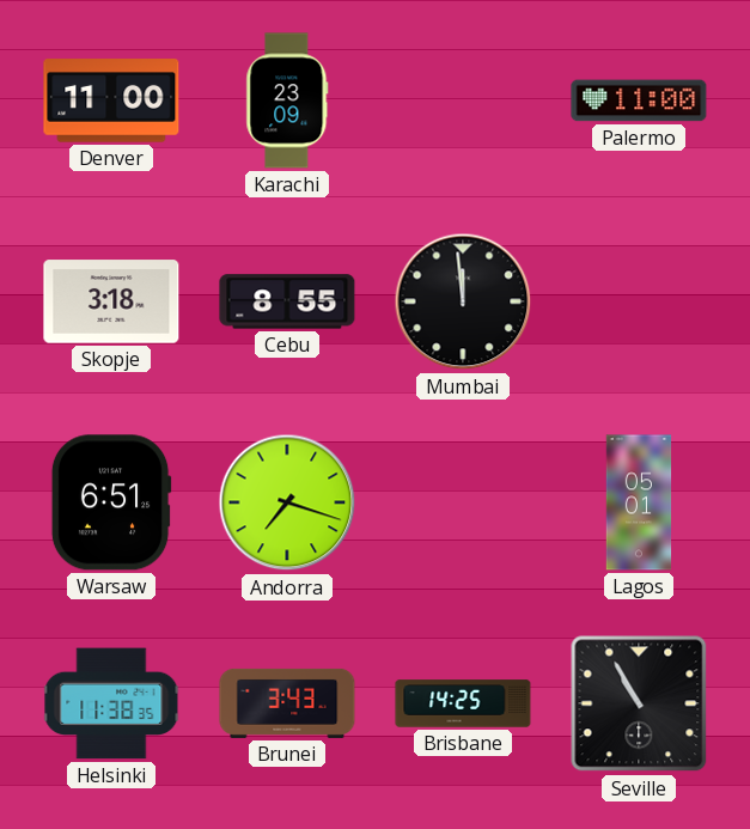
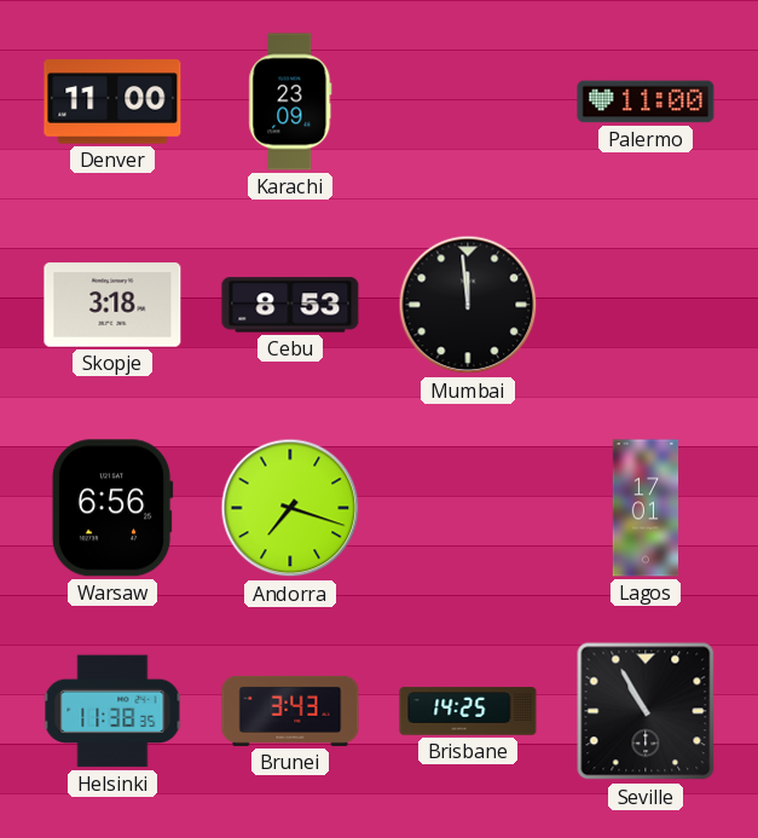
Cebu: 8:55 -> 8:53 (290, 305)
Warsaw: 6:51 -> 6:56 (112, 508)
Lagos: 05:01 -> 17:01 (646, 508)
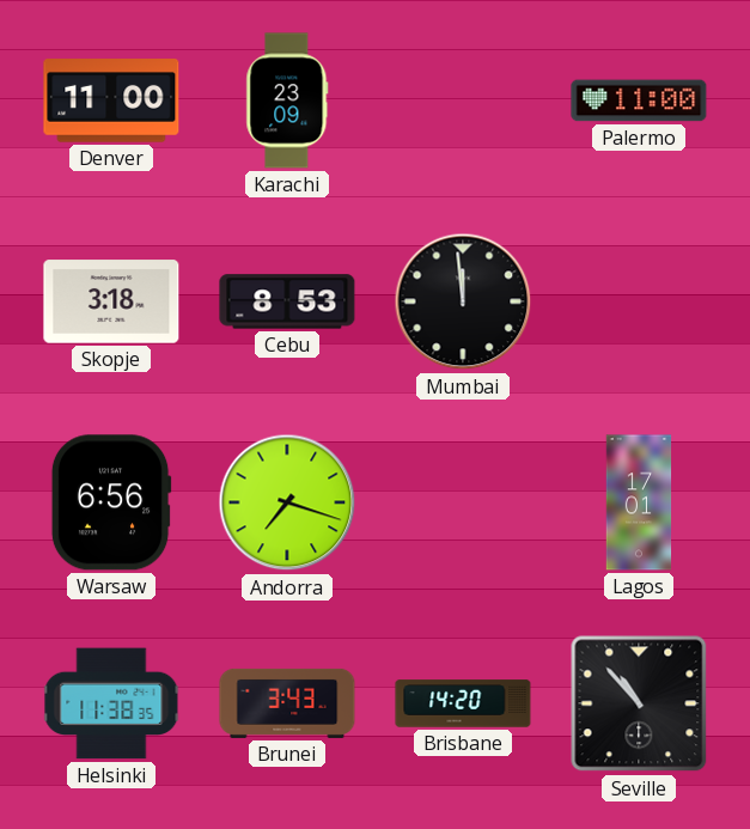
Brisbane: 14:25 -> 14:20 (463, 703)
Seville: 10:55 -> 10:53 (639, 703)
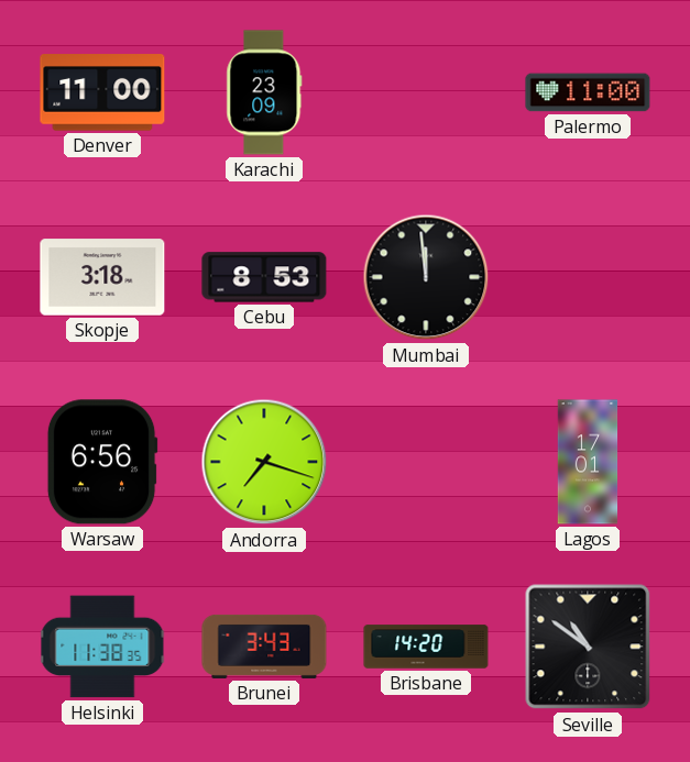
Seville: 10:53 -> 10:51 (588, 647)
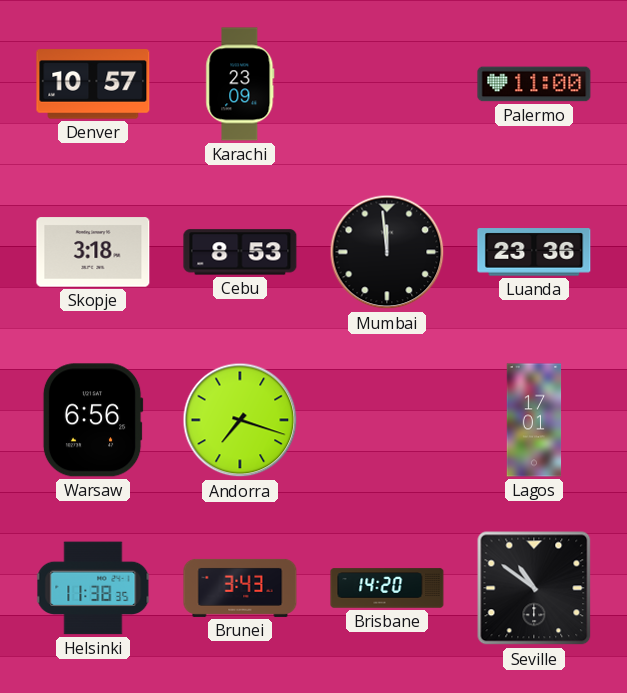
Denver: 11:00 -> 10:57 (93, 84)
Luanda: none -> 23:36 (534, 252)
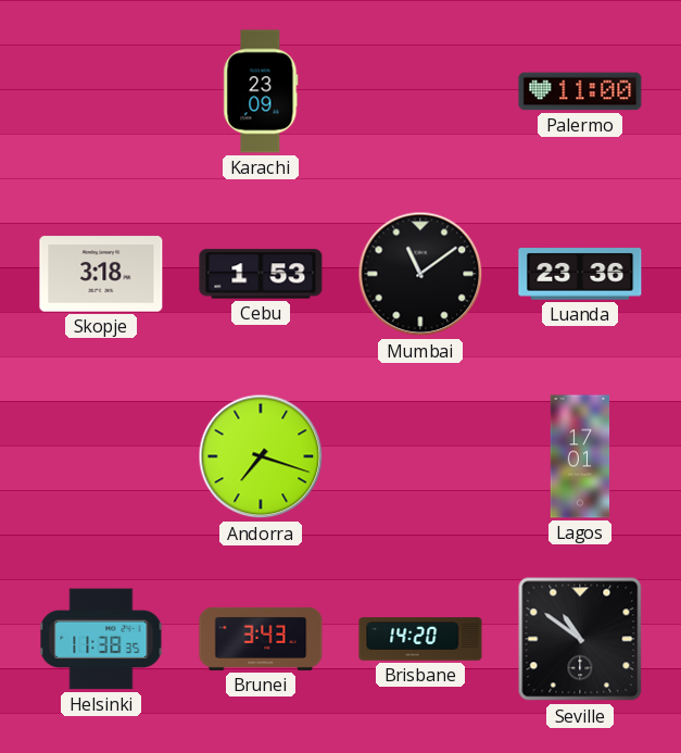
Denver: 10:57 -> none (93, 84)
Cebu: 8:53 -> 1:53 (261, 274)
Mumbai: 11:59 -> 11:09 (420, 274)
Warsaw: 6:56 -> none (93, 420)
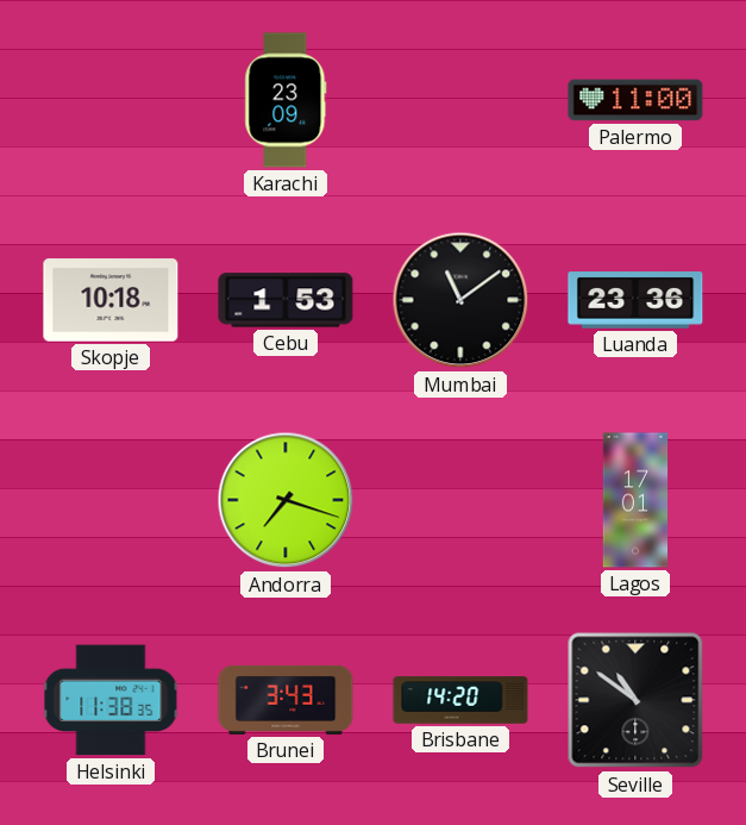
Skopje: 3:18 -> 10:18 (111, 300)
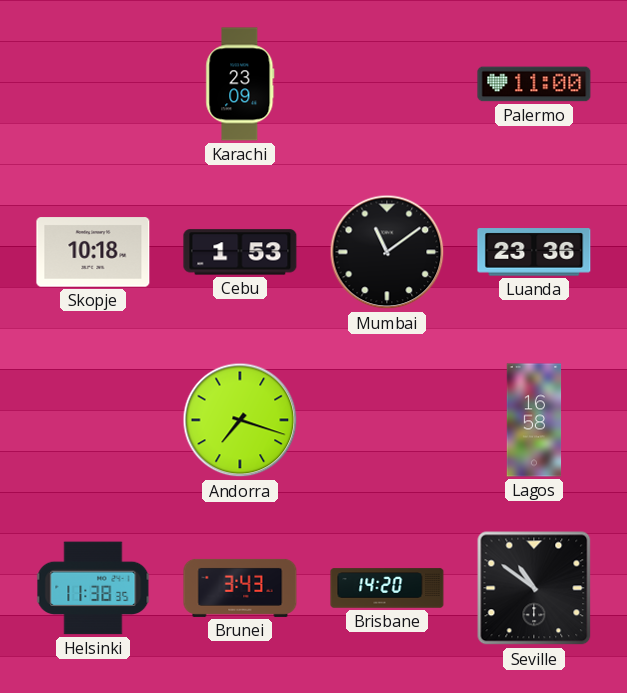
Lagos: 17:01 -> 16:58 (534, 420)
